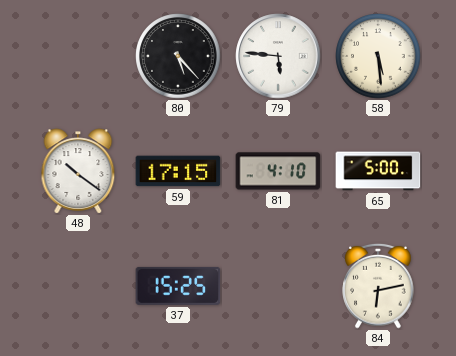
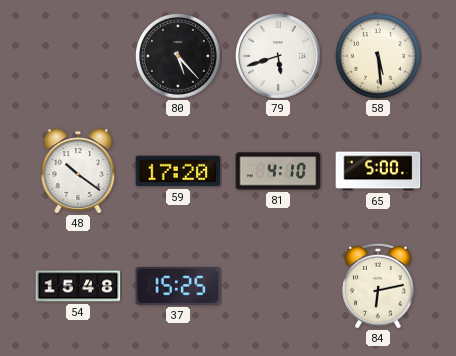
79: 5:46 -> 5:42 (278, 56)
59: 17:15 -> 17:20 (178, 171)
54: none -> 15:48 (78, 286)
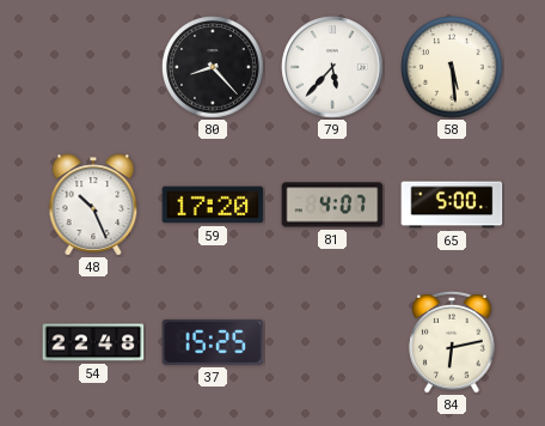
80: 5:23 -> 8:23 (213, 67)
79: 5:42 -> 5:37 (332, 67)
48: 10:21 -> 10:26 (93, 205)
81: 4:10 -> 4:07 (332, 205)
54: 15:48 -> 22:48 (93, 342)
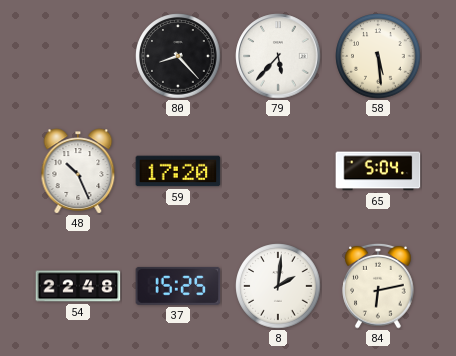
81: 4:07 -> none (332, 205)
65: 5:00 -> 5:04 (378, 171)
8: none -> 2:01 (278, 286)
